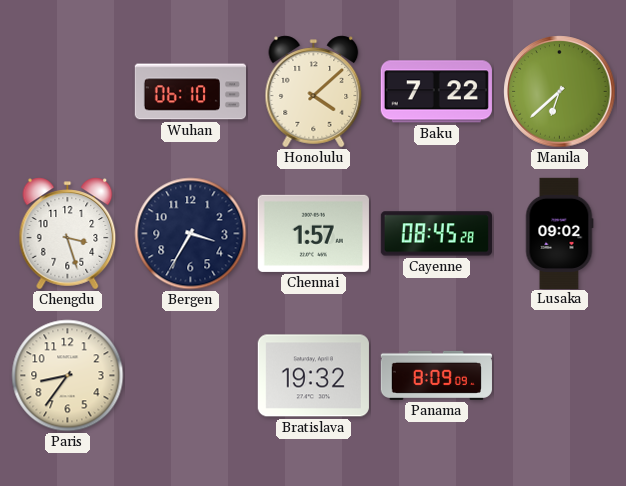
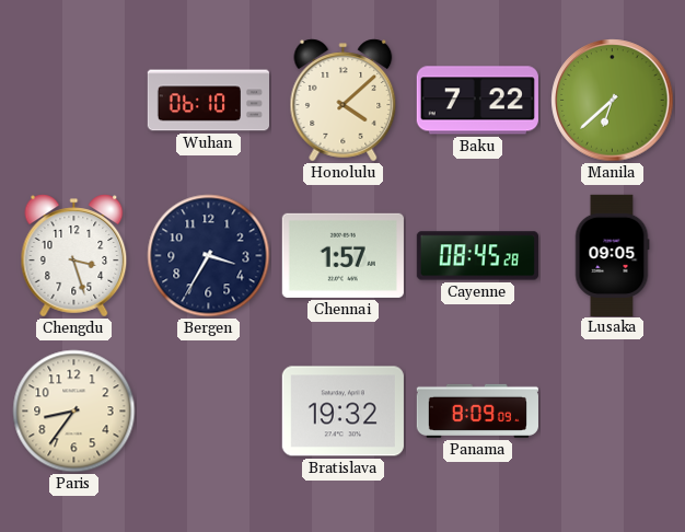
Lusaka: 09:02 -> 09:05 (612, 255)
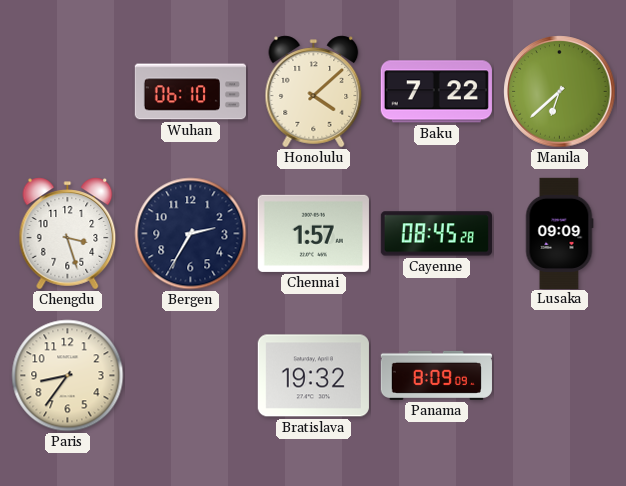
Bergen: 3:35 -> 2:35 (191, 234)
Lusaka: 09:05 -> 09:09 (559, 233)
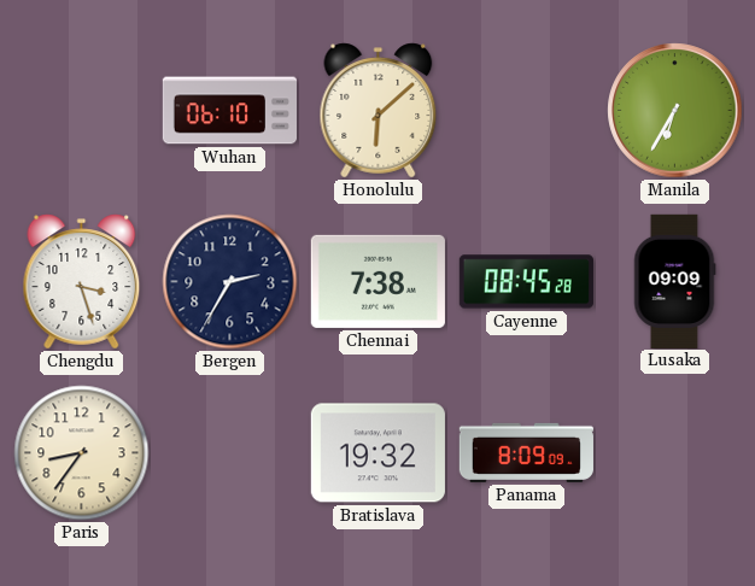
Honolulu: 4:08 -> 6:08 (379, 111)
Baku: 7:22 -> none (436, 92)
Manila: 6:38 -> 6:35 (675, 111)
Chennai: 1:57 -> 7:38 (377, 281)
